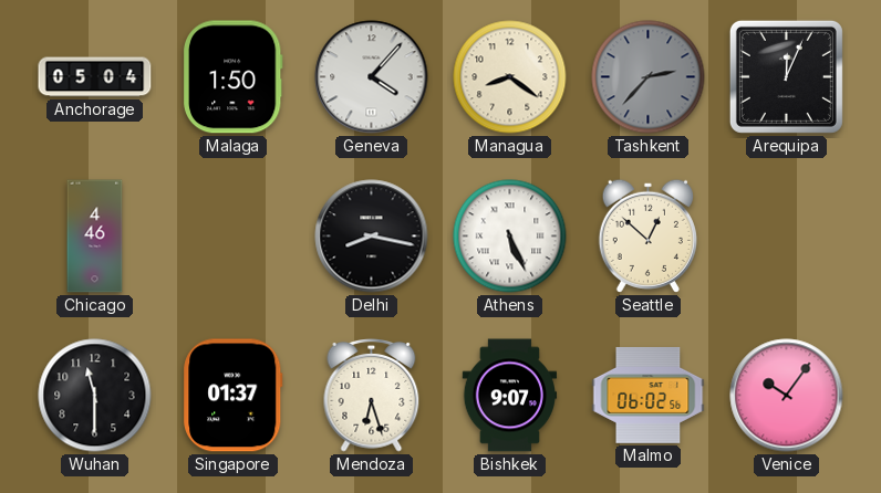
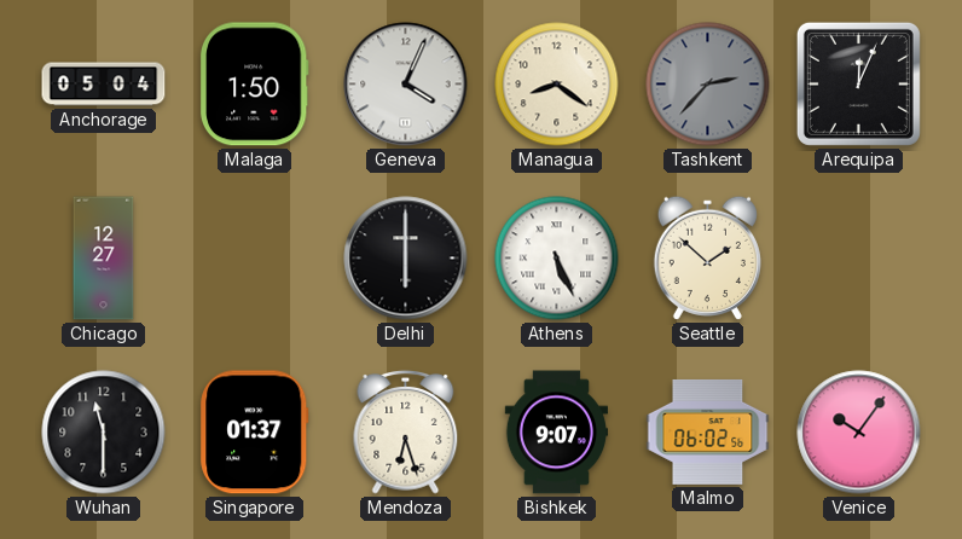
Geneva: 4:07 -> 4:04 (406, 85)
Chicago: 4:46 -> 12:27 (104, 259)
Delhi: 8:17 -> 6:00 (406, 259)
Seattle: 12:52 -> 1:52 (707, 257)
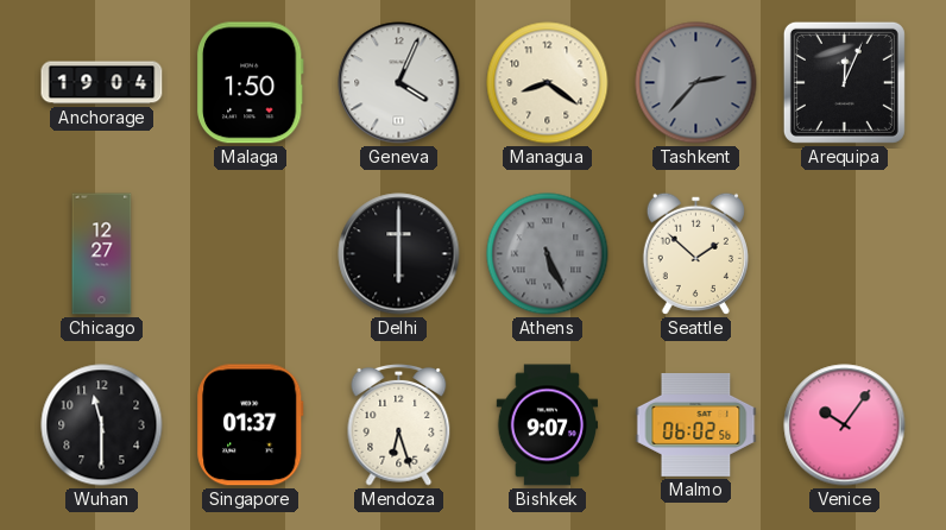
Anchorage: 05:04 -> 19:04 (102, 83)
Athens dial: white -> grey (548, 254)
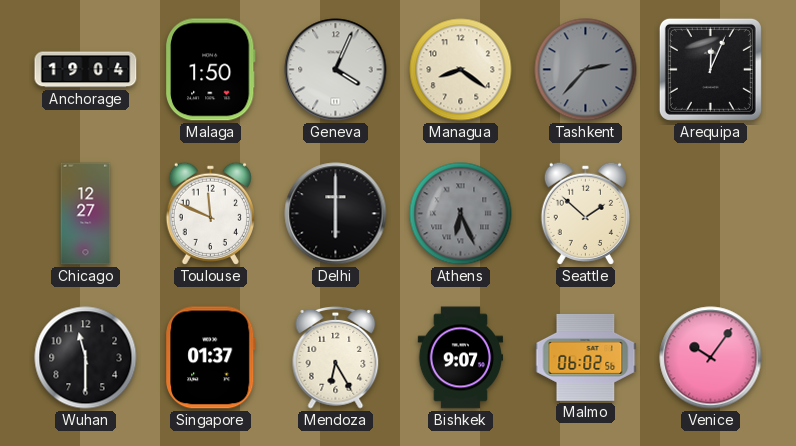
Toulouse: none -> 11:49 (210, 213)
Athens: 5:26 -> 6:26 (461, 214)
Mendoza: 6:27 -> 6:25 (336, 358)
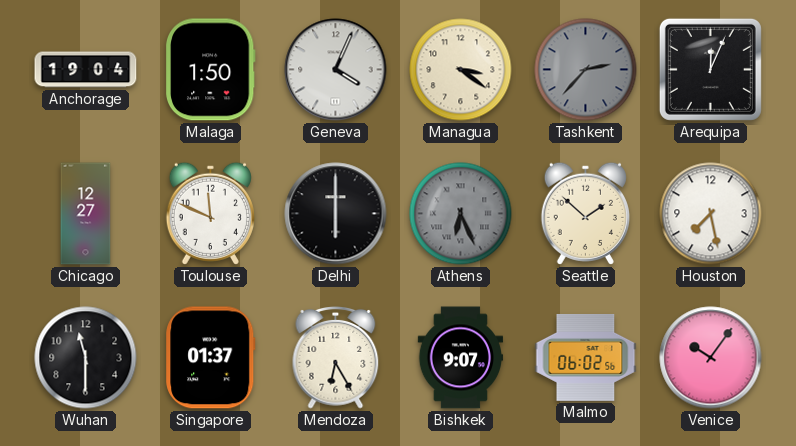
Managua: 8:21 -> 3:21 (461, 70)
Houston: none -> 7:28 (711, 214)
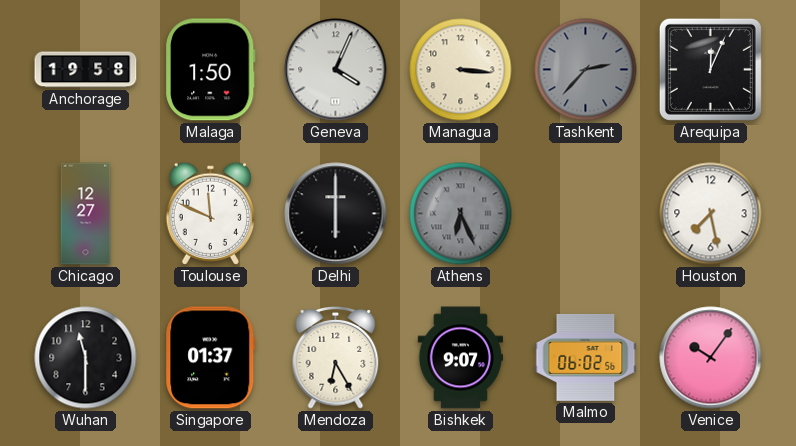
Anchorage: 19:04 -> 19:58 (86, 70)
Managua: 3:21 -> 3:16 (461, 70)
Seattle: 1:52 -> none (585, 213)
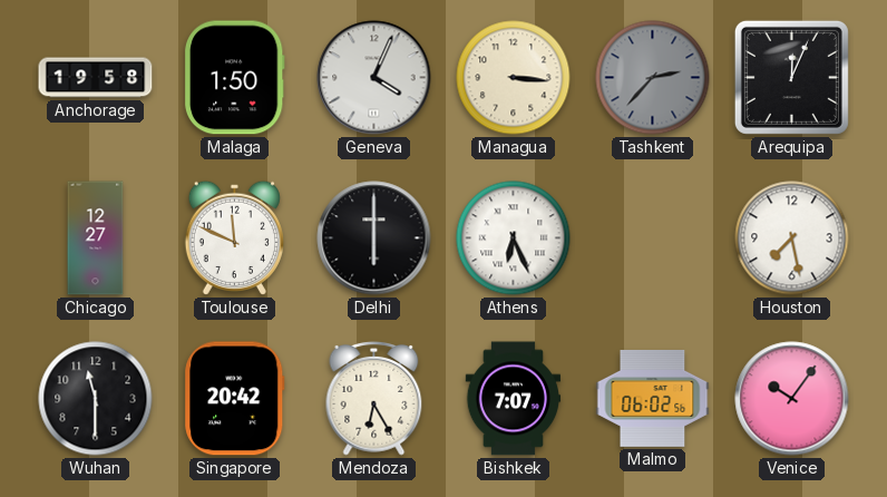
Athens dial: grey -> white (514, 238)
Singapore: 01:37 -> 20:42 (235, 399)
Bishkek: 9:07 -> 7:07 (514, 399)
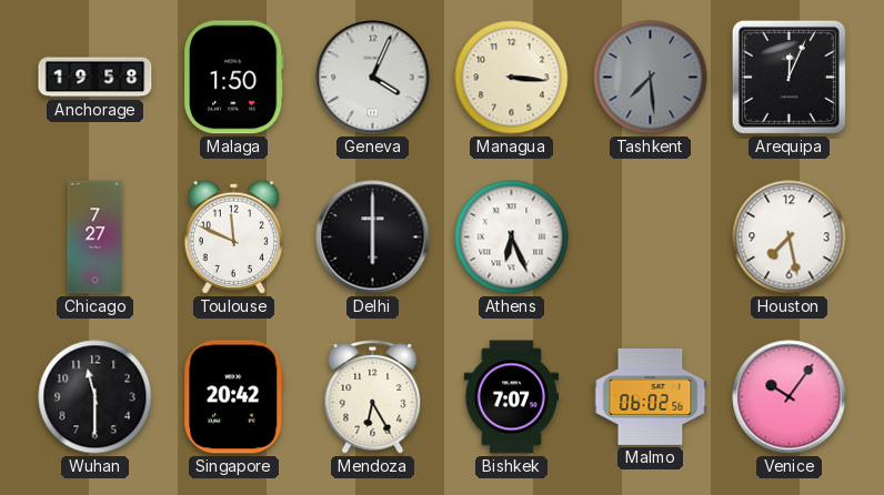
Tashkent: 2:37 -> 7:29 (651, 78)
Chicago: 12:27 -> 7:27 (96, 238)
